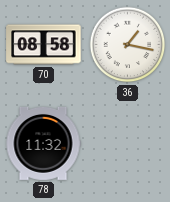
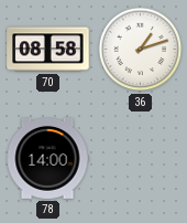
36: 1:17 -> 1:12 (141, 50)
78: 11:32 -> 14:00 (47, 158)
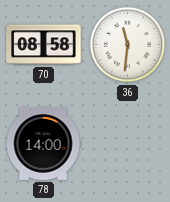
36: 1:12 -> 11:31 (128, 45)
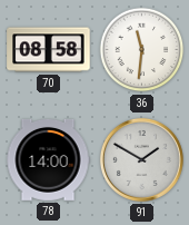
91: none -> 1:50 (141, 159)
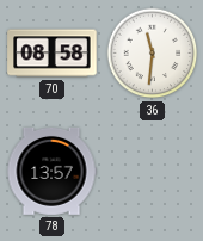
78: 14:00 -> 13:57 (51, 171)
91: 1:50 -> none (141, 159)
